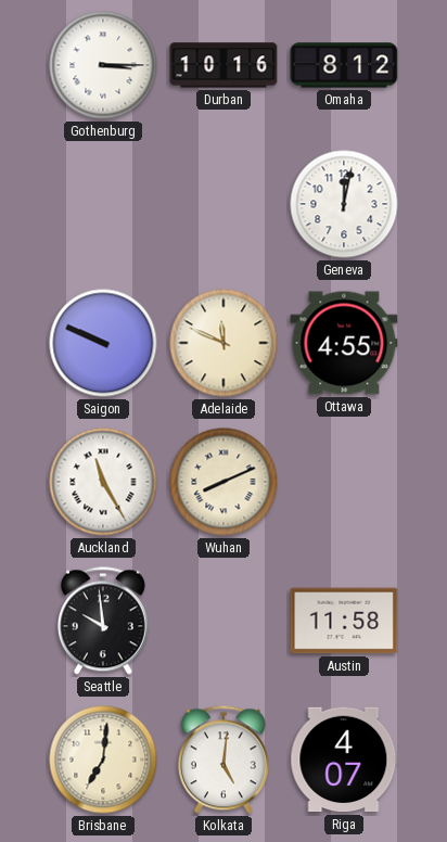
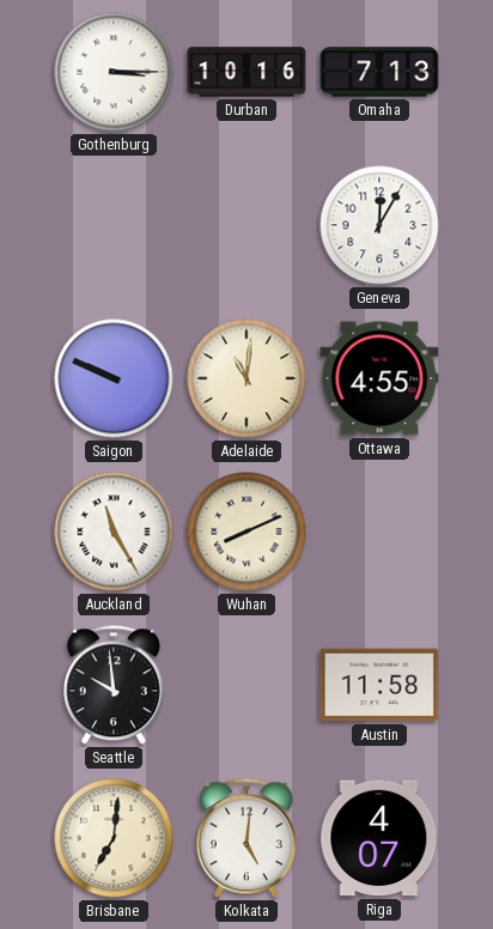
Omaha: 8:12 -> 7:13 (379, 72)
Geneva: 12:02 -> 12:05 (379, 225)
Adelaide: 11:49 -> 11:01 (246, 378)
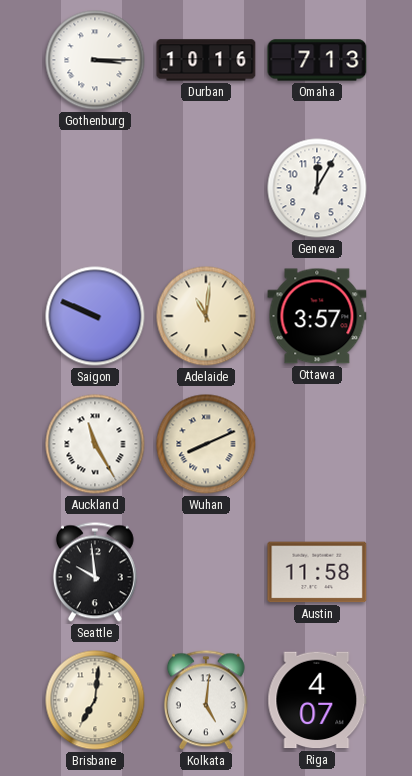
Ottawa: 4:55 -> 3:57 (317, 316)
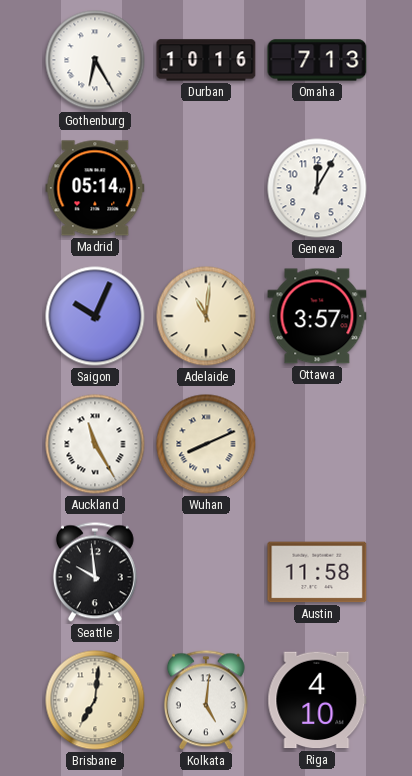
Gothenburg: 3:15 -> 6:25 (95, 60)
Madrid: none -> 05:14 (95, 188)
Saigon: 9:49 -> 10:04 (95, 316)
Riga: 4:07 -> 4:10 (317, 700)
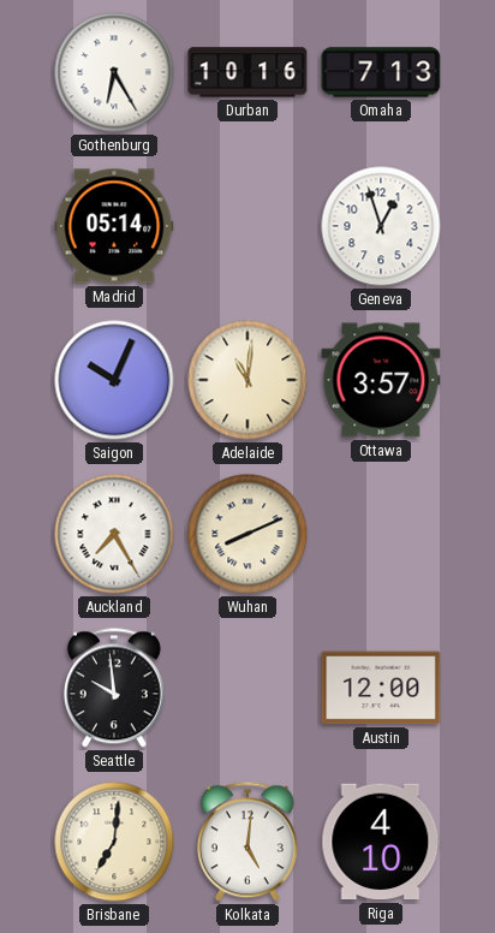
Geneva: 12:05 -> 12:57 (381, 226)
Auckland: 11:25 -> 7:25 (114, 534)
Austin: 11:58 -> 12:00 (381, 688)
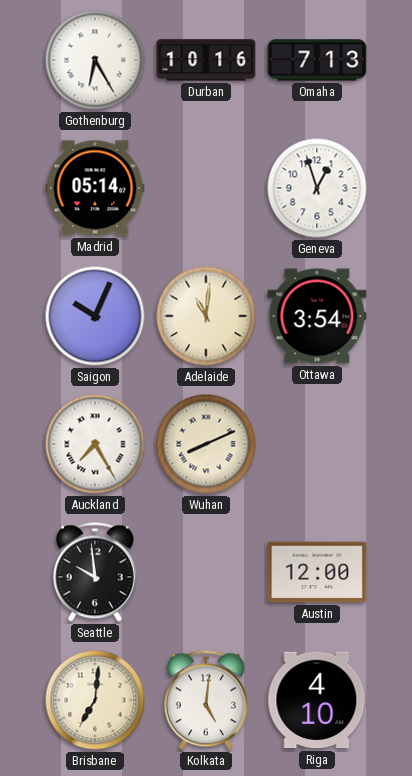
Ottawa: 3:57 -> 3:54 (317, 316)
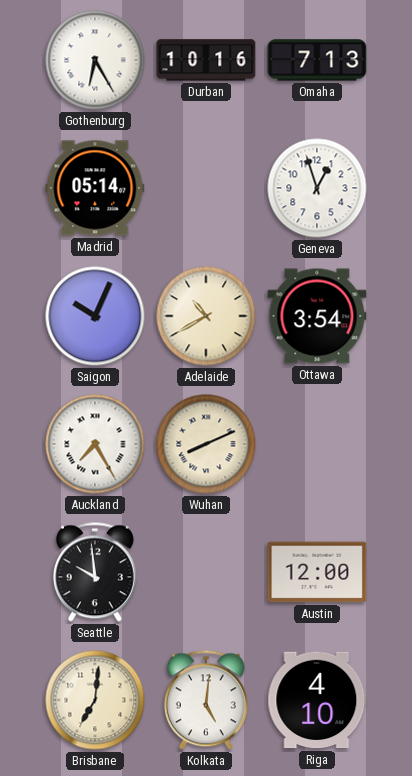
Adelaide: 11:01 -> 10:40 (206, 316)
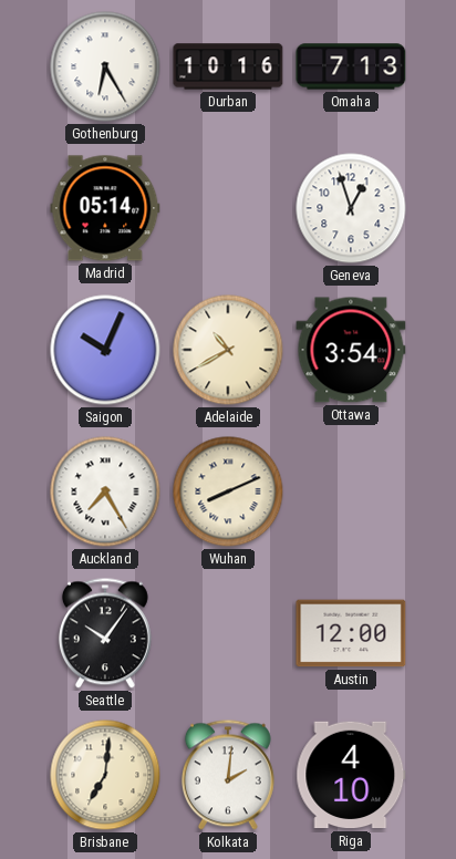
Seattle: 9:59 -> 10:06 (105, 633)
Kolkata: 5:01 -> 2:01 (228, 775)
